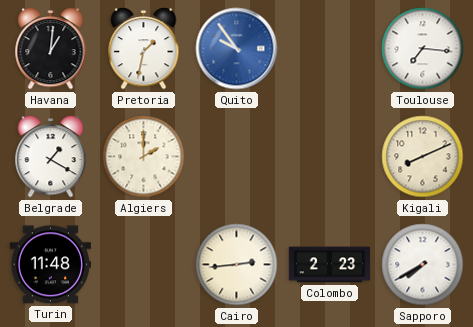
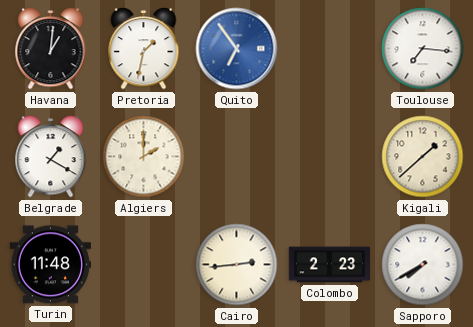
Quito: 9:54 -> 6:54 (237, 49)
Kigali: 8:11 -> 1:38 (423, 157)
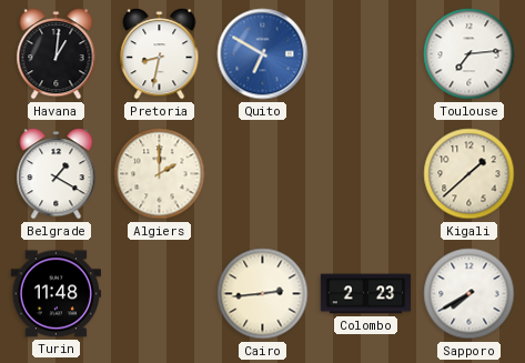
Pretoria: 1:32 -> 8:32 (160, 54)
Quito: 6:54 -> 6:50 (263, 54)
Toulouse: 7:16 -> 7:14 (470, 54)
